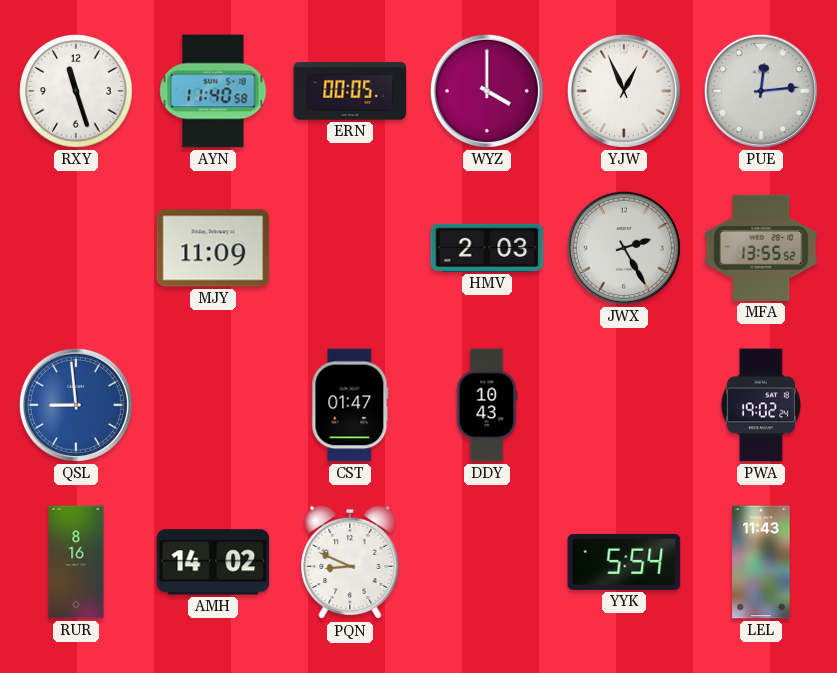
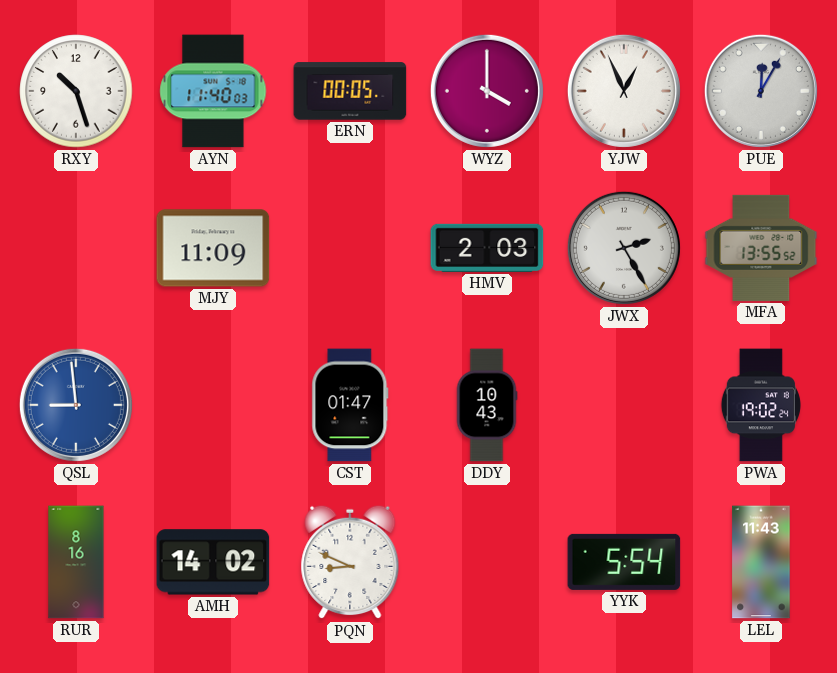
RXY: 11:27 -> 10:27 (76, 91)
AYN: 11:40:58 -> 11:40:03 (213, 91)
PUE: 12:14 -> 12:05 (761, 91)
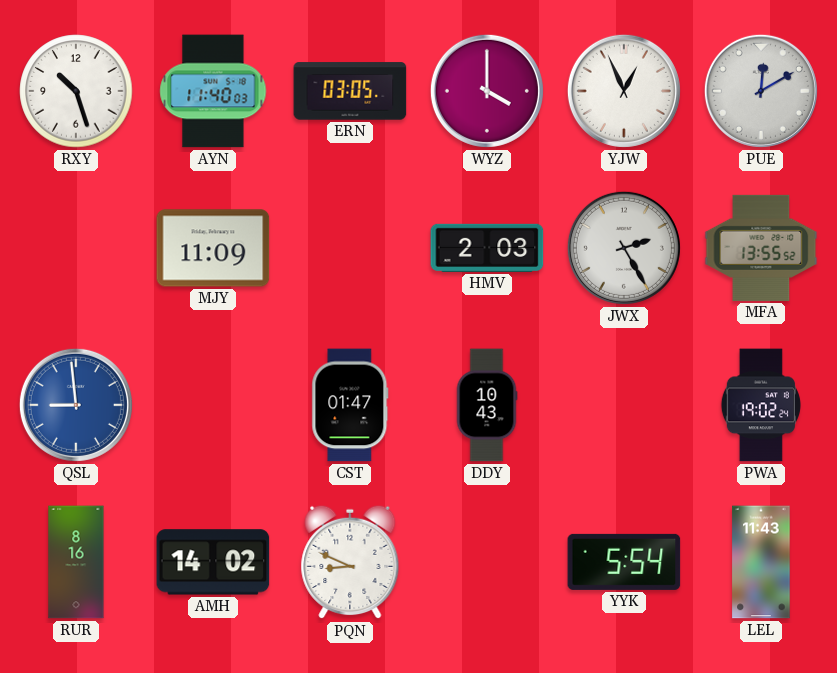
ERN: 00:05 -> 03:05 (350, 91)
PUE: 12:05 -> 12:10 (761, 91)
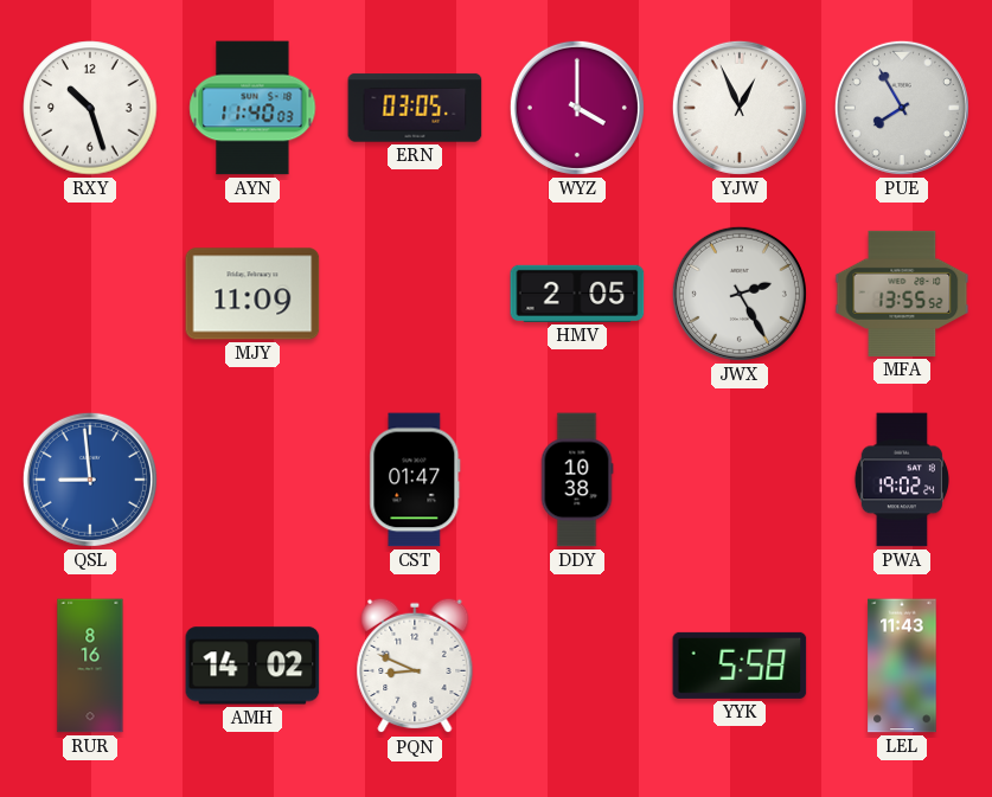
PUE: 12:10 -> 7:55 (902, 108)
HMV: 2:03 -> 2:05 (577, 294)
DDY: 10:43 -> 10:38 (577, 480)
YYK: 5:54 -> 5:58 (740, 666)
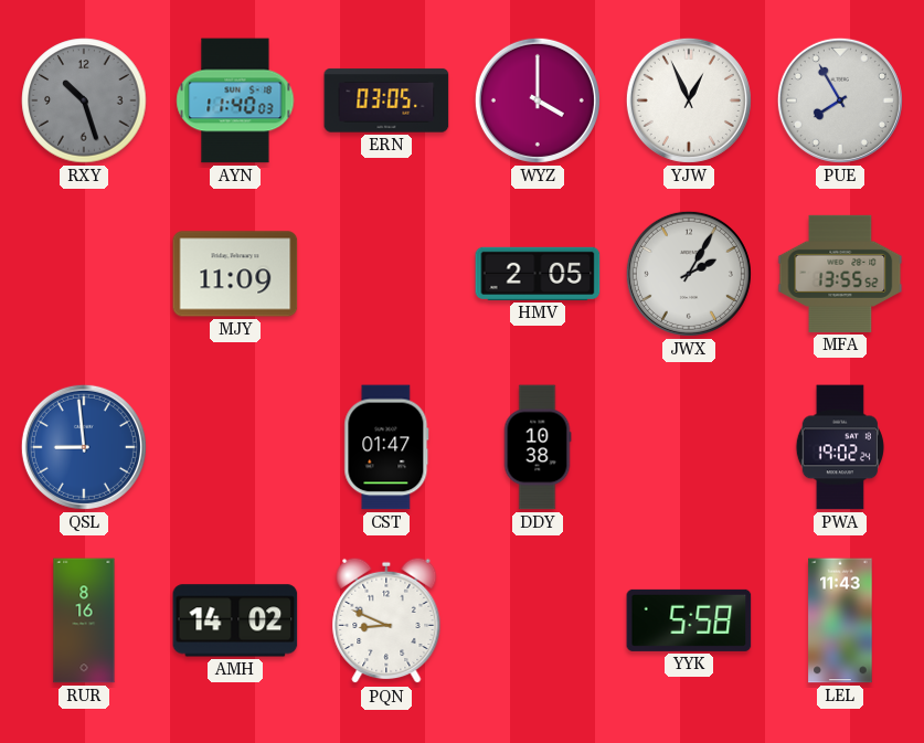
RXY dial: white -> grey (84, 100)
JWX: 2:25 -> 2:05 (689, 274)
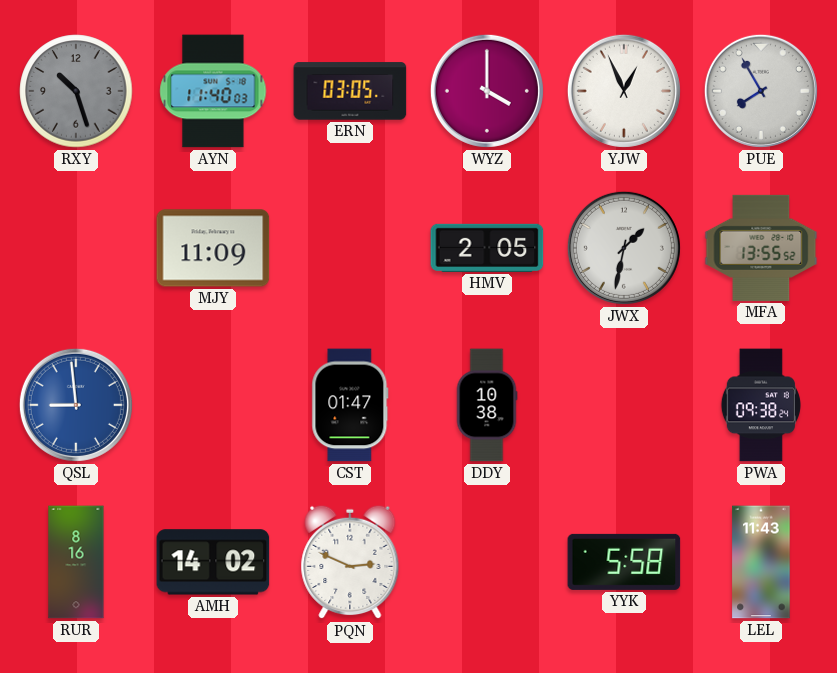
JWX: 2:05 -> 1:32 (624, 248)
PWA: 19:02 -> 09:38 (761, 405)
PQN: 8:49 -> 2:49 (350, 562)
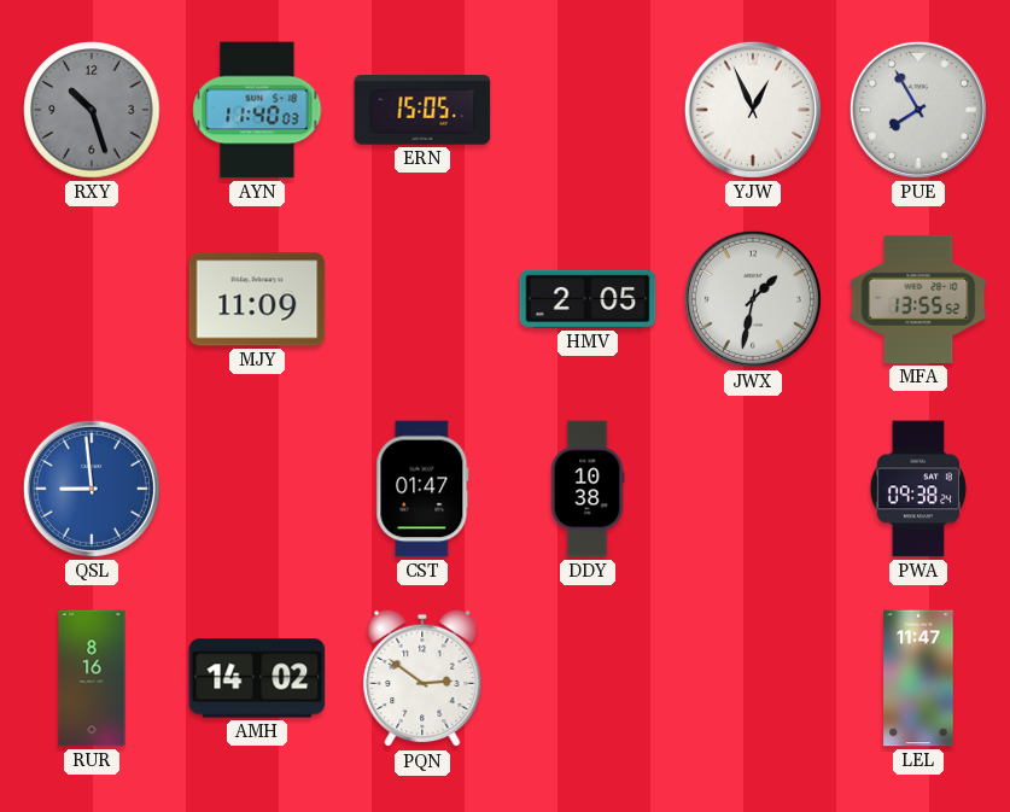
ERN: 03:05 -> 15:05 (422, 110)
WYZ: 4:00 -> none (487, 91)
PQN: 2:49 -> 2:51 (422, 678)
YYK: 5:58 -> none (624, 562)
LEL: 11:43 -> 11:47 (918, 678)
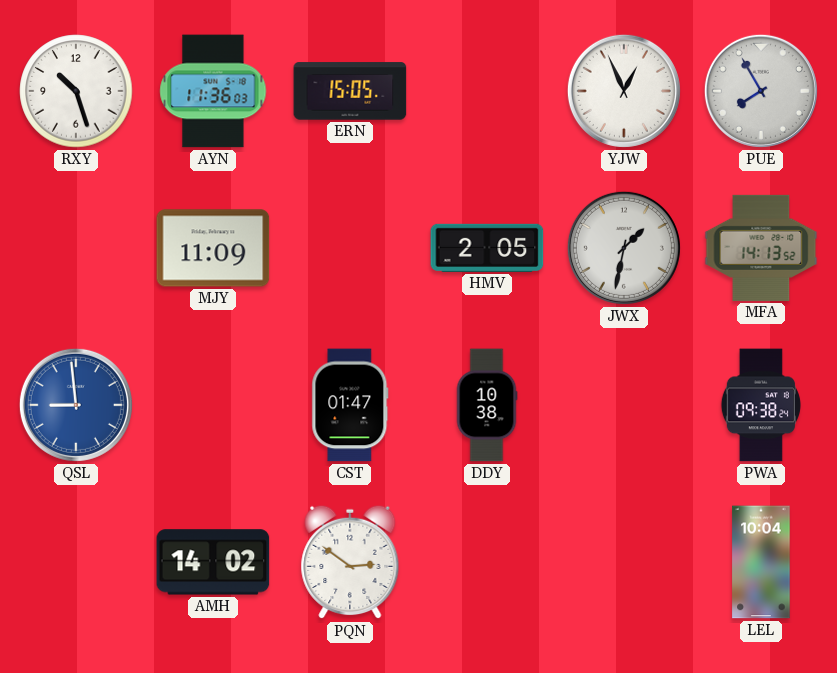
RXY dial: grey -> white (76, 91)
AYN: 11:40 -> 11:36 (213, 91)
MFA: 13:55 -> 14:13 (761, 248)
RUR: 8:16 -> none (92, 678)
LEL: 11:47 -> 10:04 (761, 562)
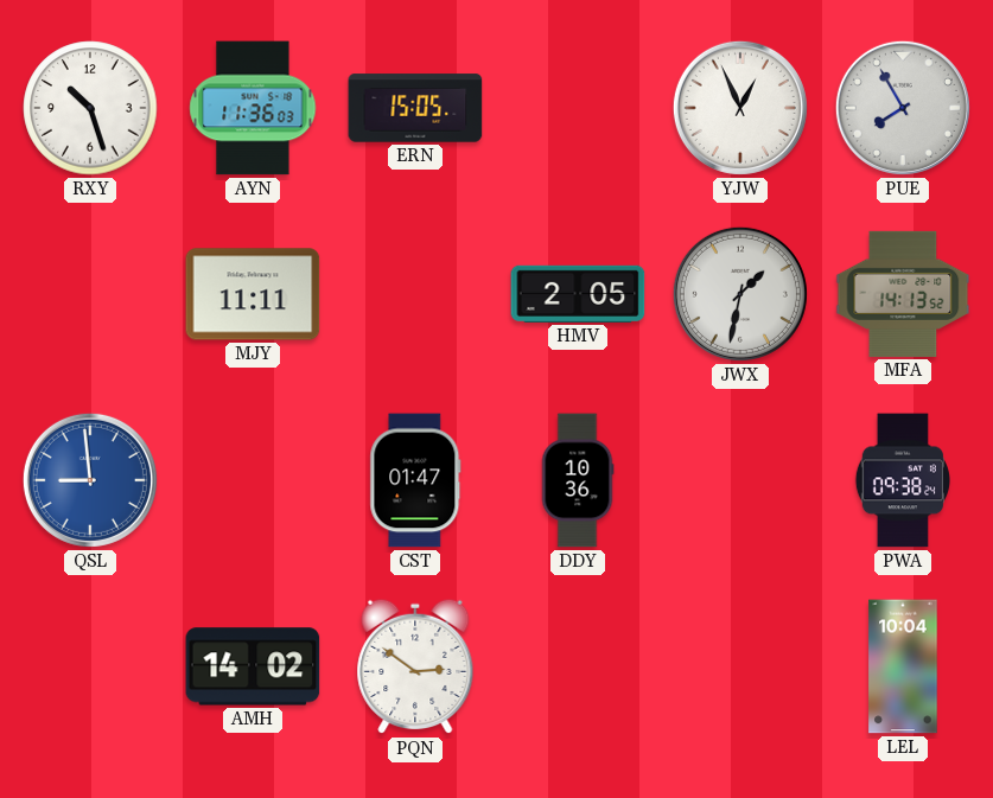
MJY: 11:09 -> 11:11 (253, 294)
DDY: 10:38 -> 10:36 (578, 480)
